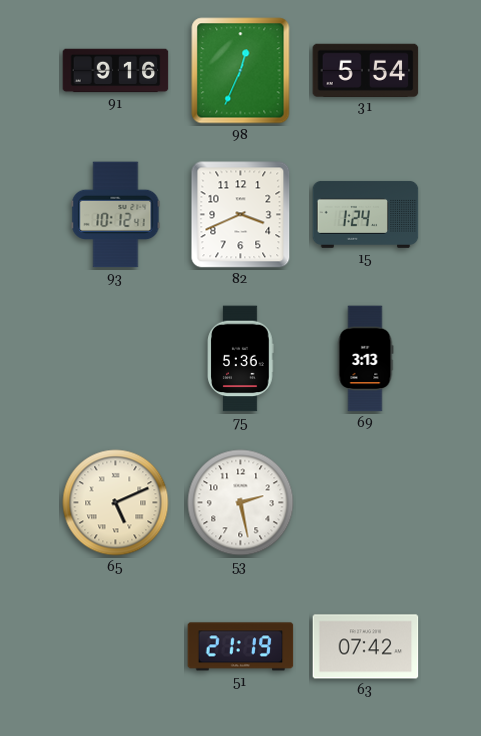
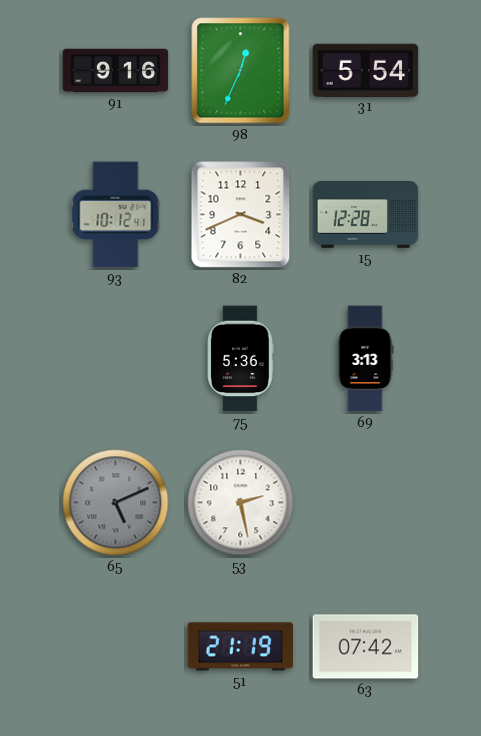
15: 1:24 -> 12:28 (366, 214)
65 dial: cream -> grey (116, 503)
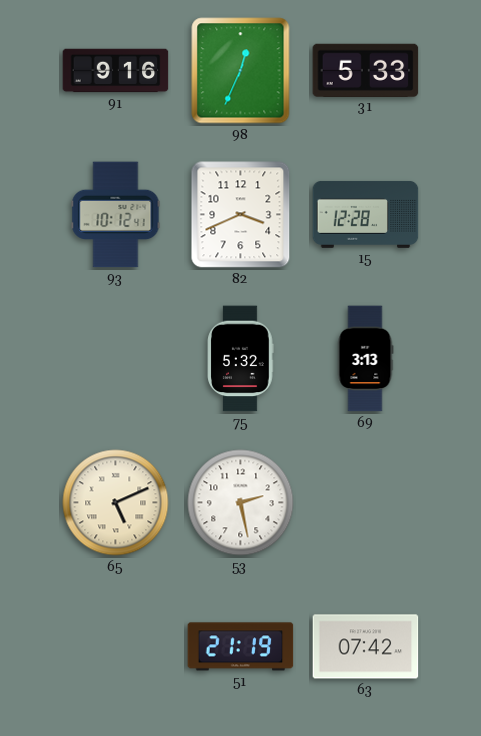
31: 5:54 -> 5:33 (366, 70)
75: 5:36 -> 5:32 (240, 359)
65 dial: grey -> cream (116, 503)
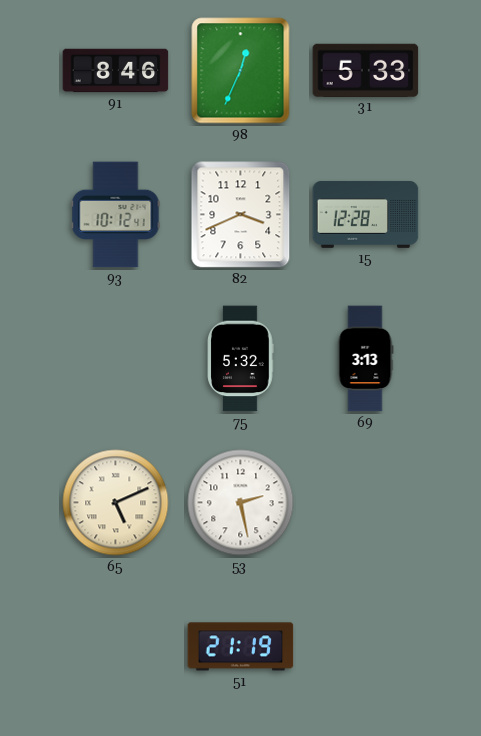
91: 9:16 -> 8:46 (116, 71)
63: 07:42 -> none (366, 647)
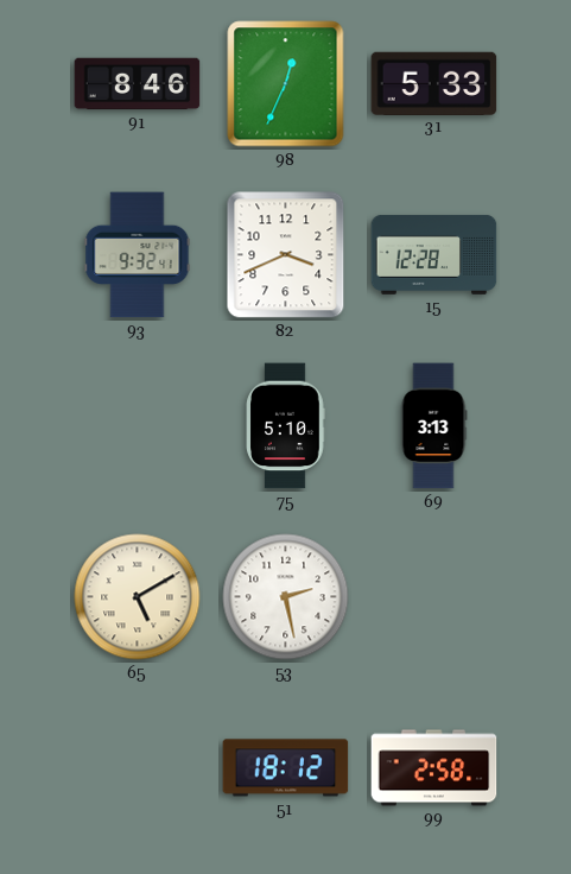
93: 10:12 -> 9:32 (138, 255)
75: 5:32 -> 5:10 (285, 426)
65: 5:11 -> 5:10 (138, 597)
51: 21:19 -> 18:12 (286, 768)
99: none -> 2:58 (434, 768)
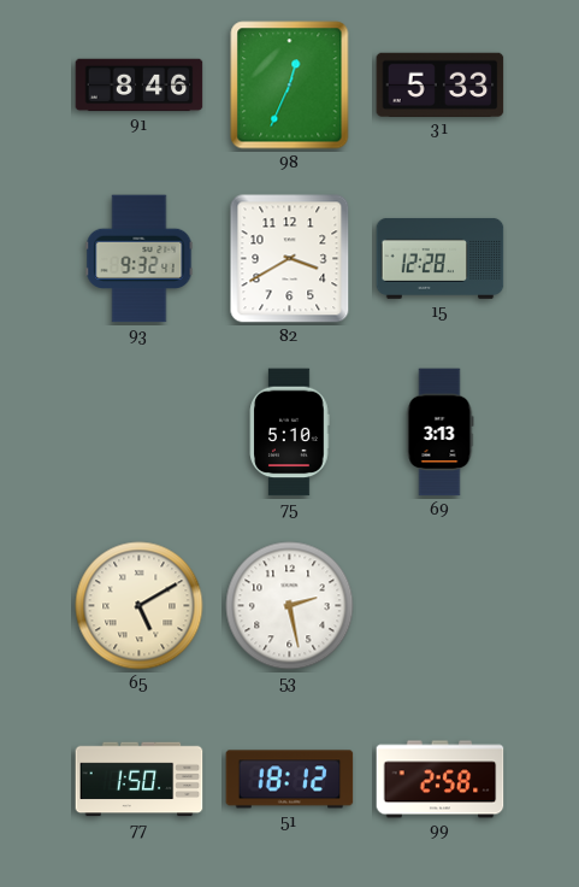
82: 3:41 -> 3:40 (290, 259)
77: none -> 1:50 (140, 780)
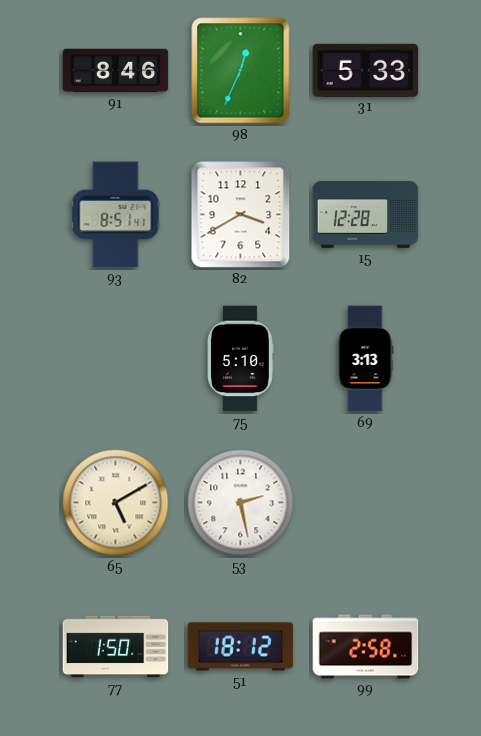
93: 9:32 -> 8:51 (116, 215)
